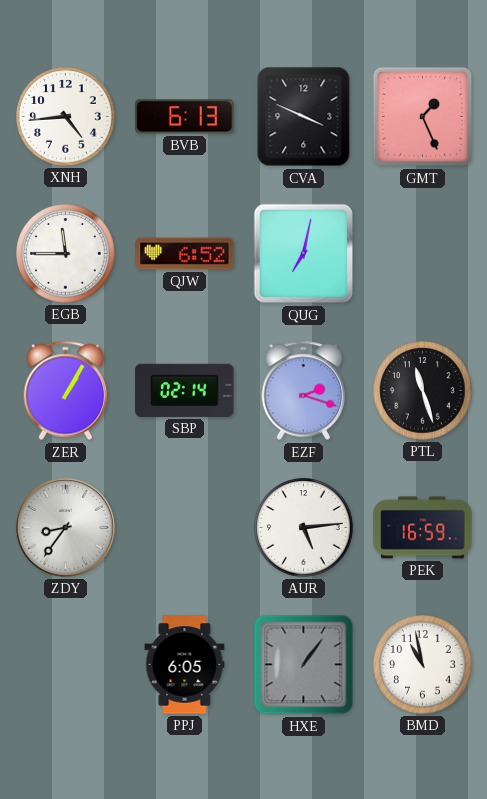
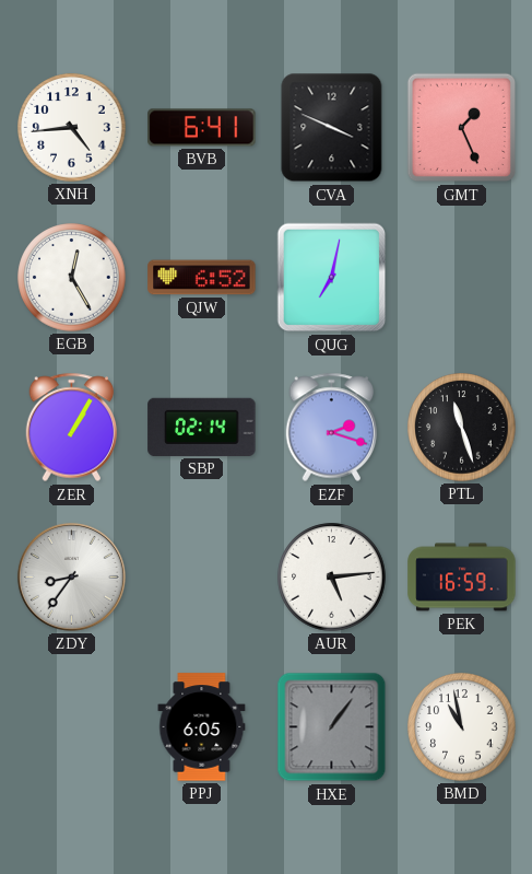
BVB: 6:13 -> 6:41 (202, 128)
EGB: 11:45 -> 12:25 (72, 278)
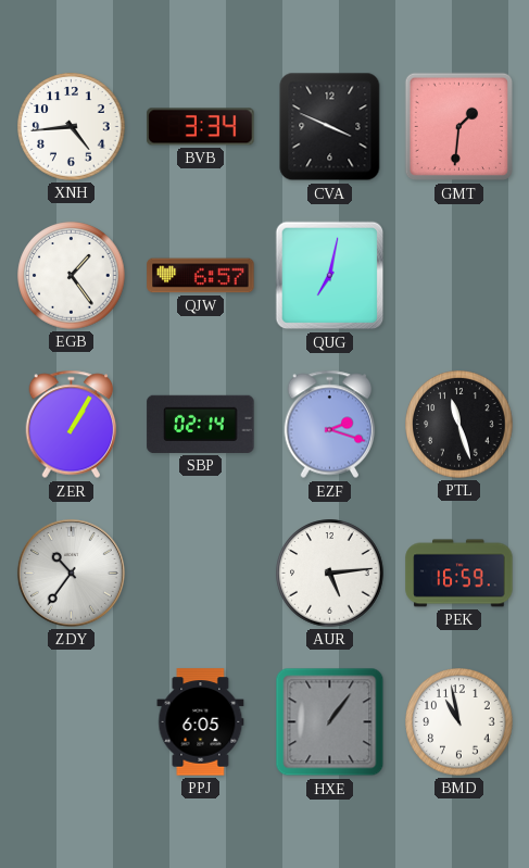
BVB: 6:41 -> 3:34 (201, 127)
GMT: 1:26 -> 1:31 (459, 127)
EGB: 12:25 -> 1:24 (72, 276)
QJW: 6:52 -> 6:57 (201, 276)
ZDY: 8:36 -> 10:36 (71, 573)
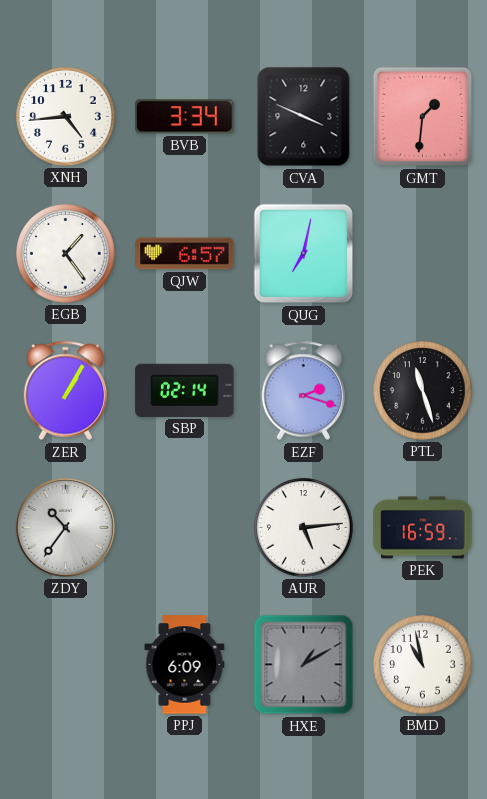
PPJ: 6:05 -> 6:09 (185, 665)
HXE: 1:06 -> 1:10 (304, 665)
